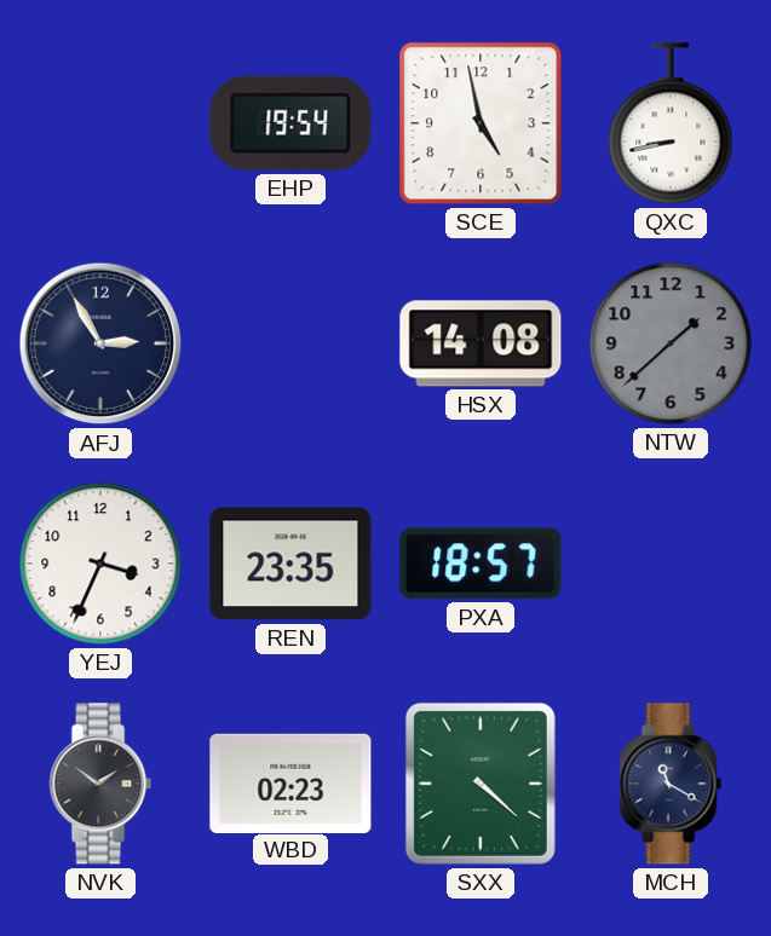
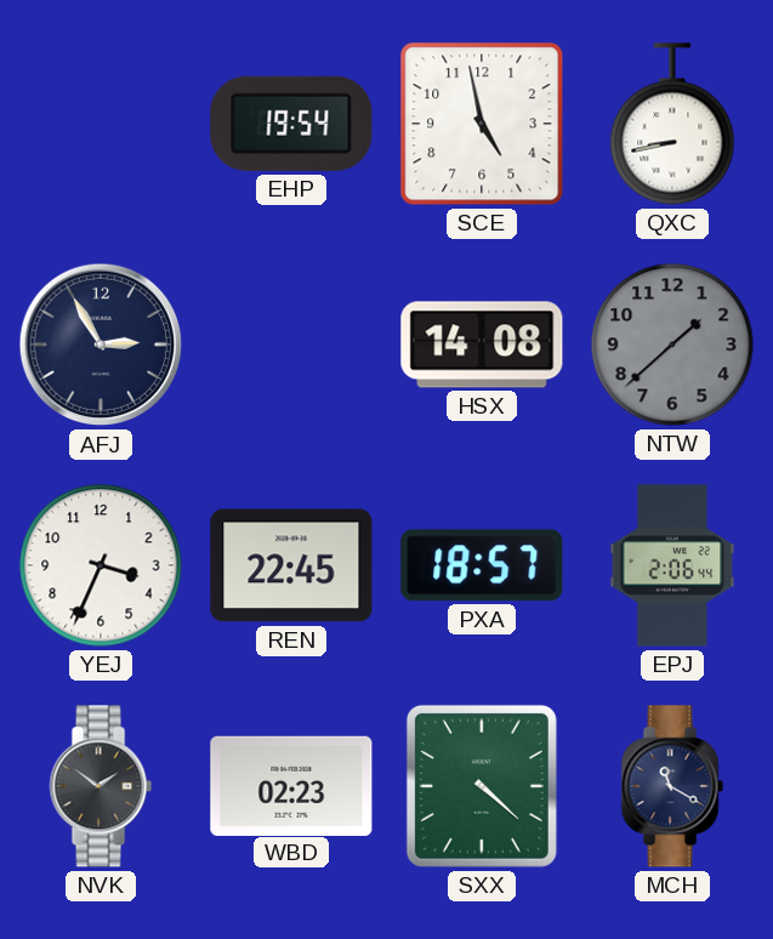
REN: 23:35 -> 22:45 (291, 565)
EPJ: none -> 2:06 (672, 565)
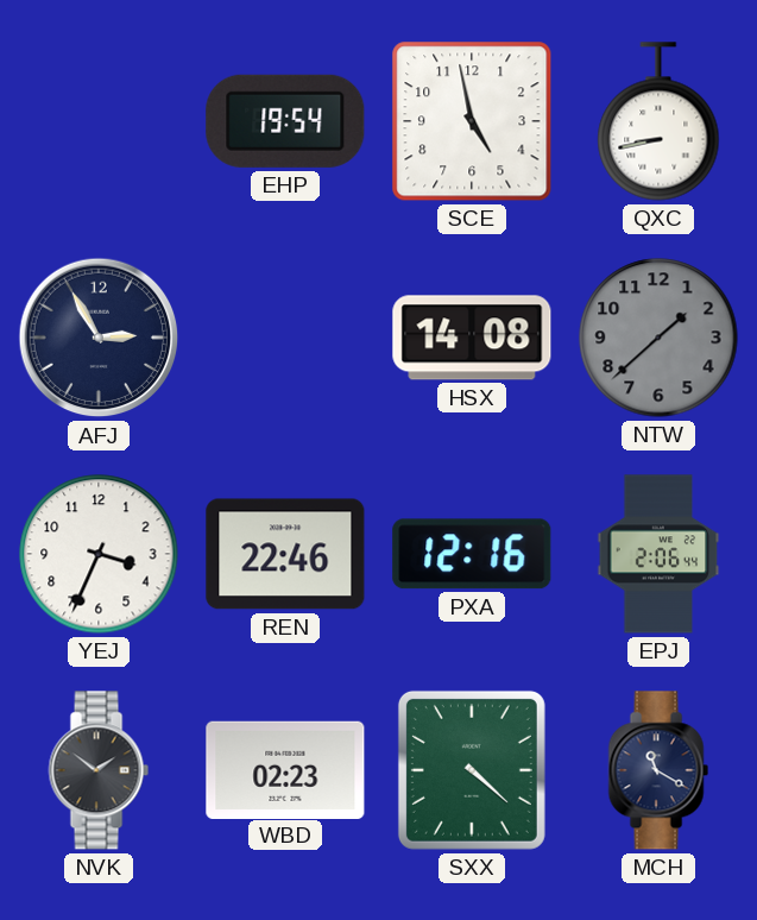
REN: 22:45 -> 22:46 (285, 554)
PXA: 18:57 -> 12:16 (472, 554)
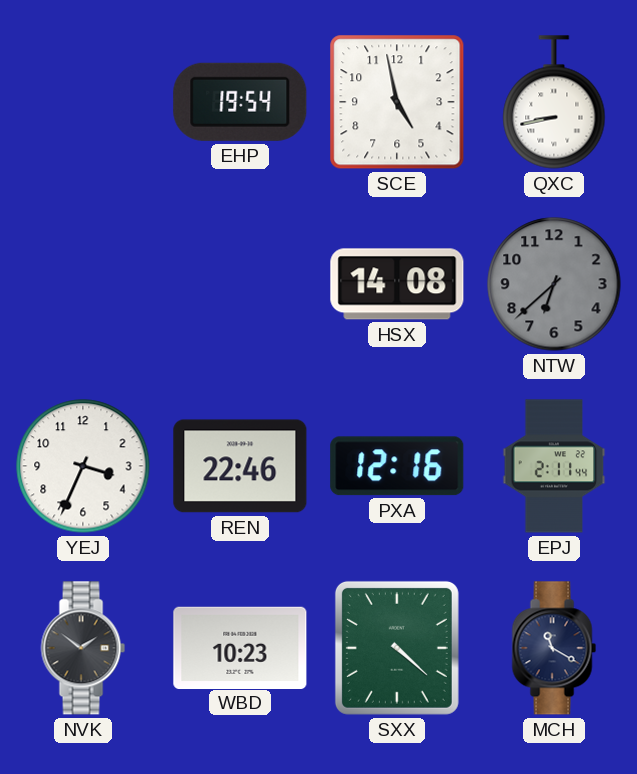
AFJ: 2:55 -> none (99, 338)
NTW: 1:38 -> 6:38 (554, 284)
EPJ: 2:06 -> 2:11 (554, 466)
WBD: 02:23 -> 10:23 (240, 647)
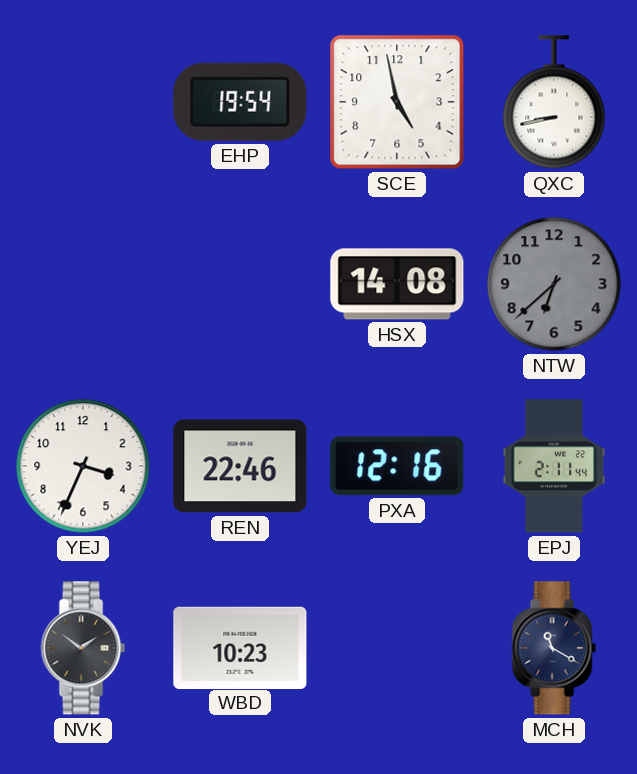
SXX: 4:22 -> none (397, 648)
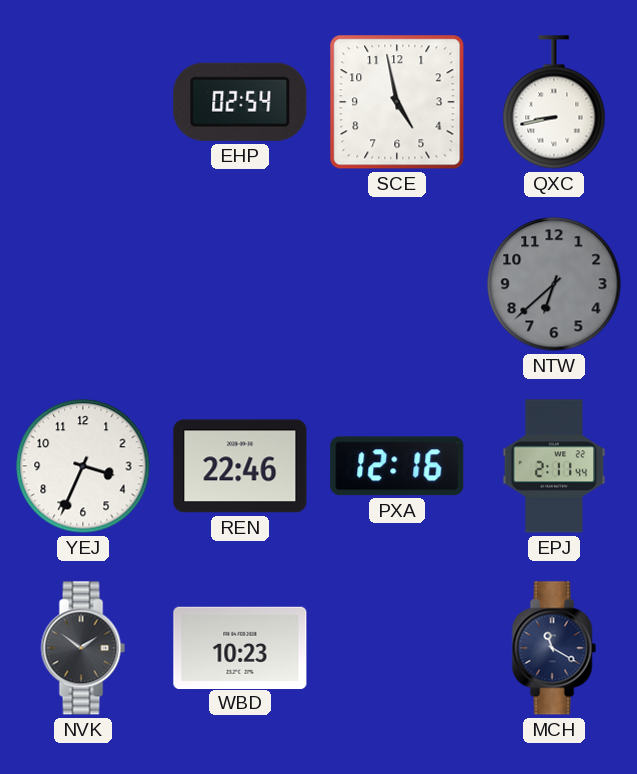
EHP: 19:54 -> 02:54 (240, 102)
HSX: 14:08 -> none (397, 284)
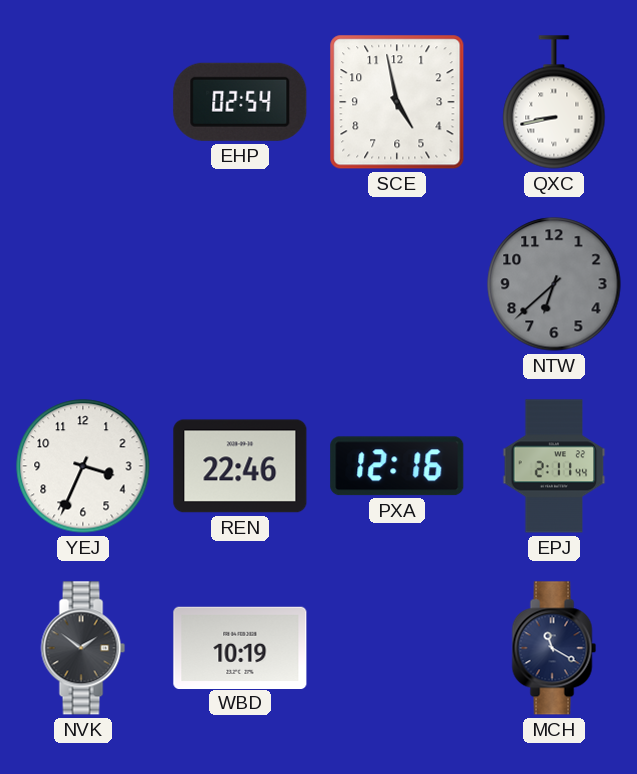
WBD: 10:23 -> 10:19 (240, 647)
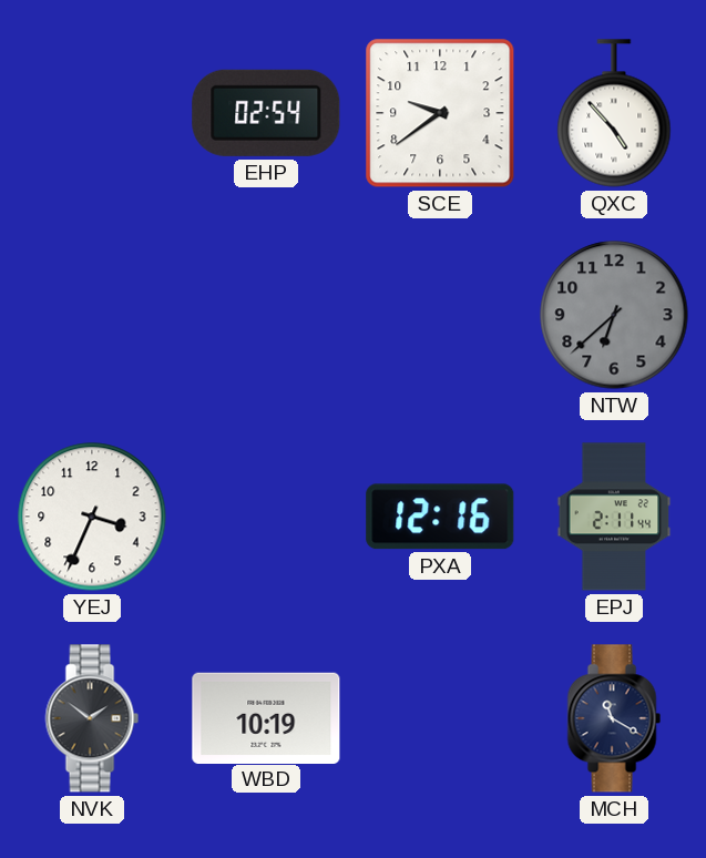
SCE: 4:58 -> 9:39 (440, 113)
QXC: 8:43 -> 4:53 (614, 113)
REN: 22:46 -> none (240, 466)
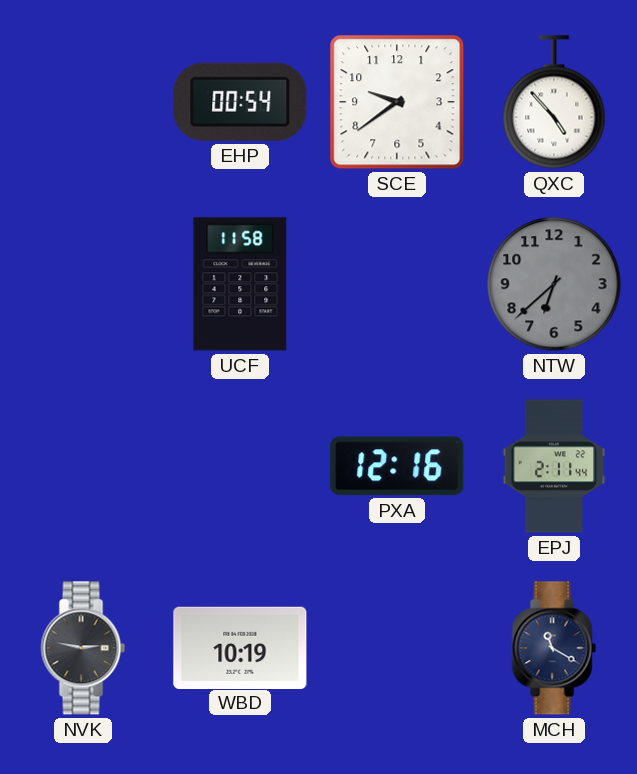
EHP: 02:54 -> 00:54 (240, 102)
UCF: none -> 11:58 (240, 284)
YEJ: 3:34 -> none (92, 517)
NVK: 1:51 -> 2:47 (83, 648)
